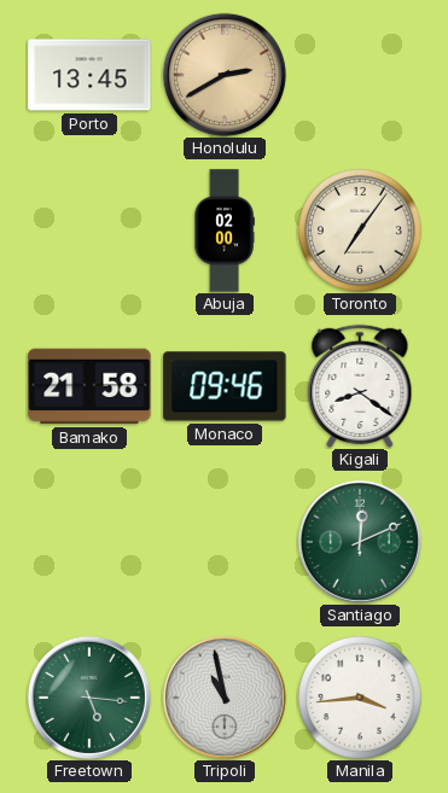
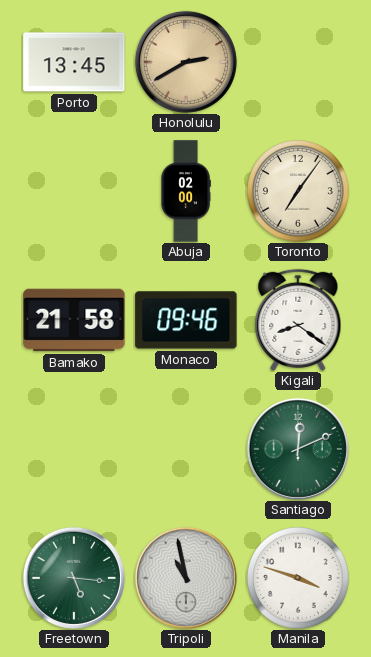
Manila: 3:44 -> 3:48 (299, 579)
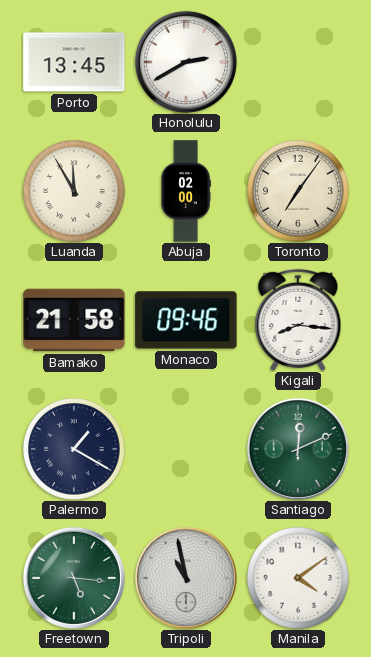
Honolulu dial: champagne -> white (186, 62)
Luanda: none -> 11:55 (75, 192)
Kigali: 8:21 -> 8:16 (298, 320)
Palermo: none -> 1:20 (75, 450)
Manila: 3:48 -> 4:09 (299, 579)
